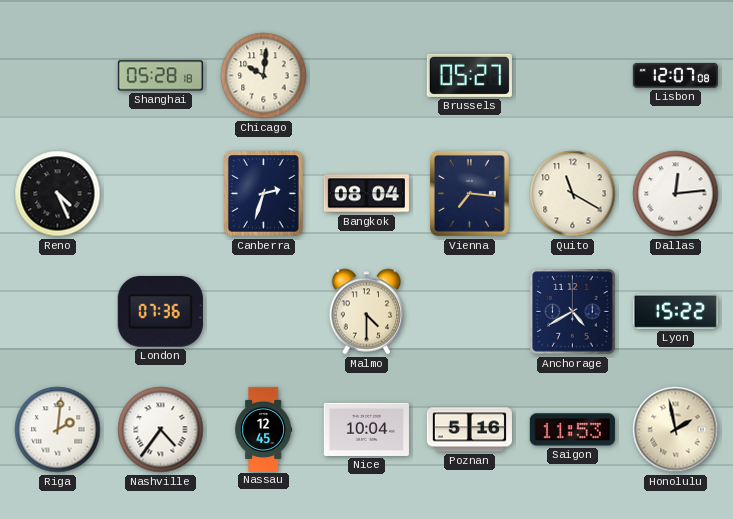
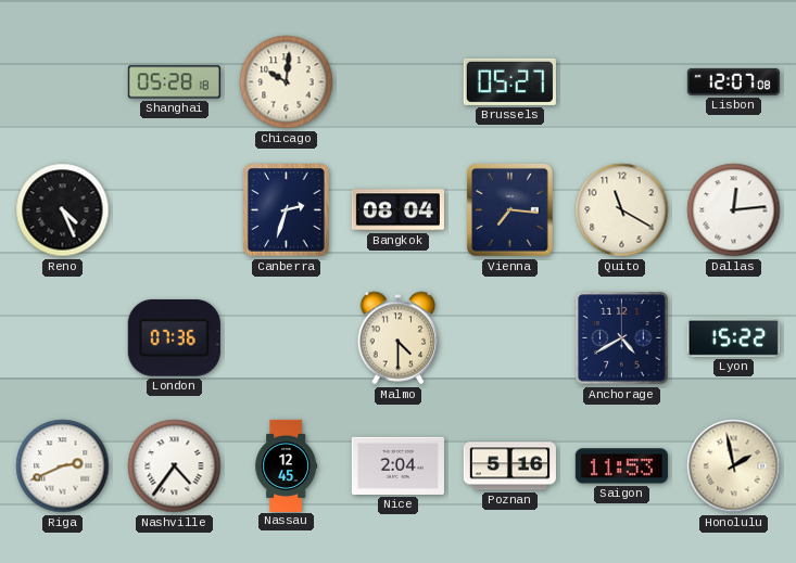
Riga: 2:01 -> 2:41 (63, 466)
Nice: 10:04 -> 2:04 (397, 465)
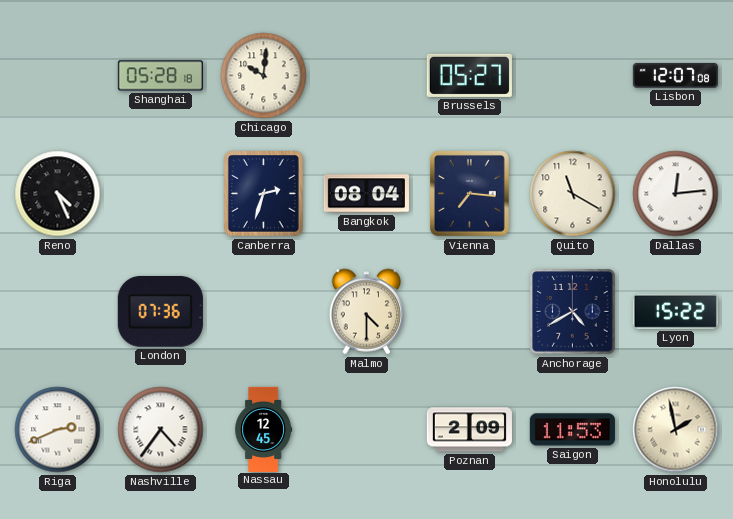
Nice: 2:04 -> none (397, 465)
Poznan: 5:16 -> 2:09 (469, 430)
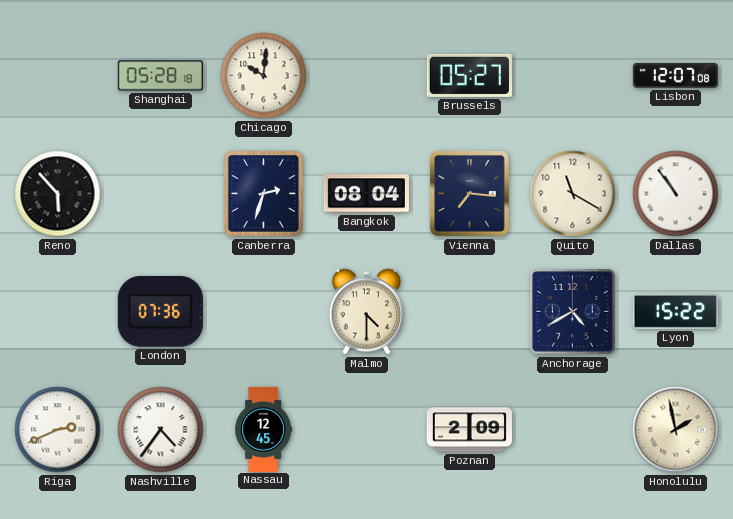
Reno: 4:26 -> 5:53 (58, 194)
Dallas: 12:14 -> 10:54 (676, 194)
Saigon: 11:53 -> none (572, 430)
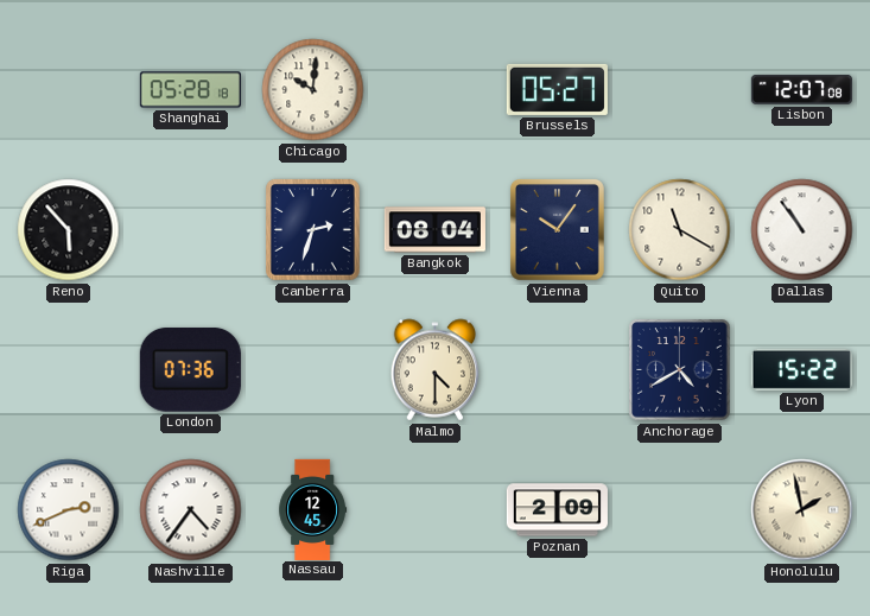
Vienna: 7:16 -> 10:06 (557, 229)
